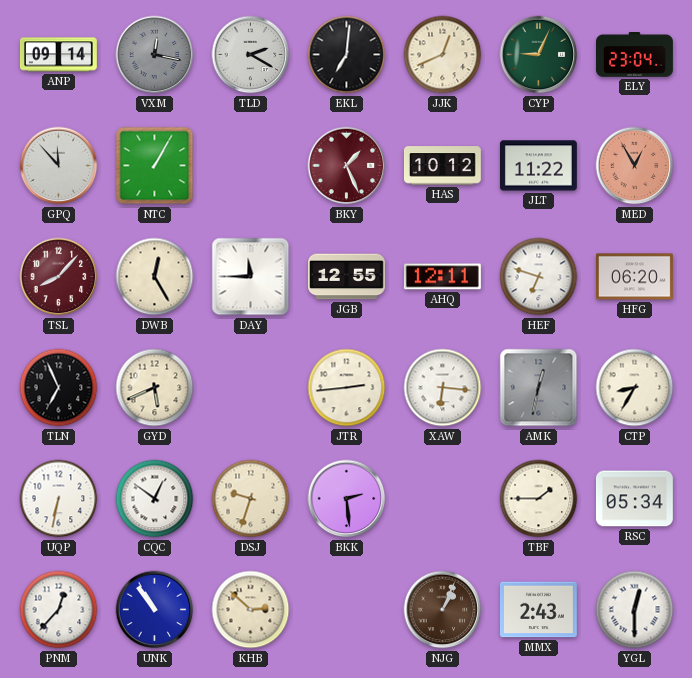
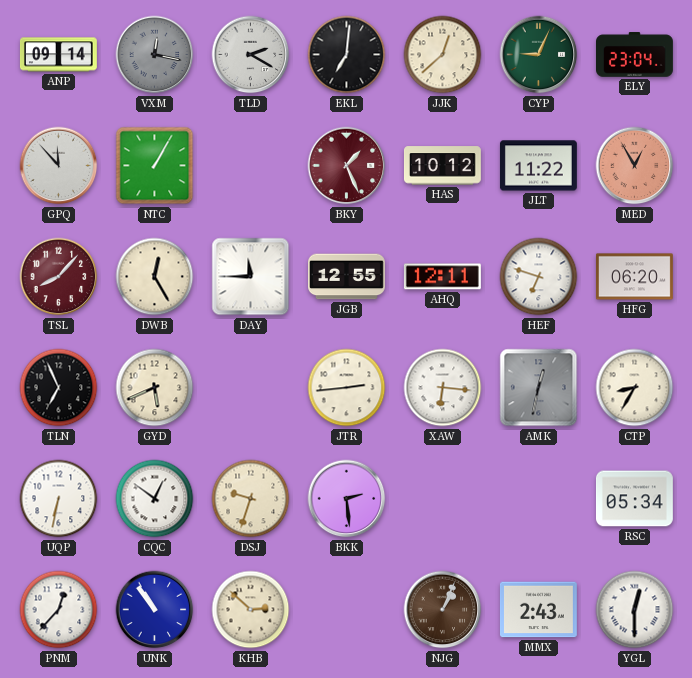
JJK: 12:41 -> 12:38 (443, 55)
TBF: 1:45 -> none (539, 499)
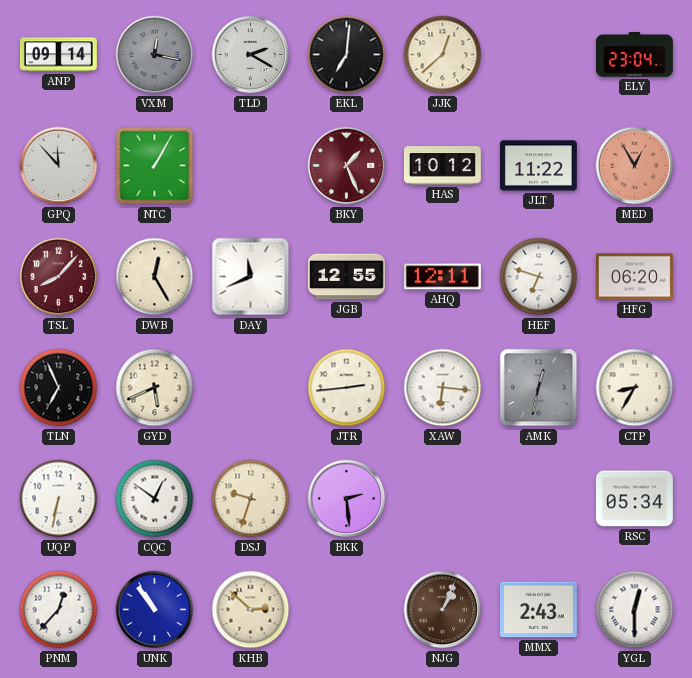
CYP: 9:04 -> none (539, 55)
DAY: 11:45 -> 11:41 (251, 277)
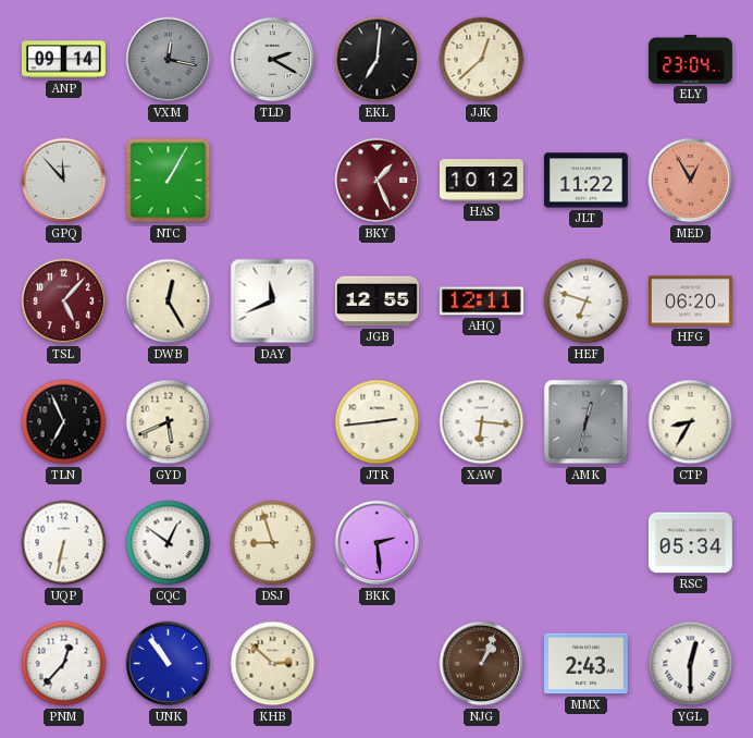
TSL: 8:07 -> 5:07 (64, 302)
DSJ: 9:33 -> 8:57 (273, 543)
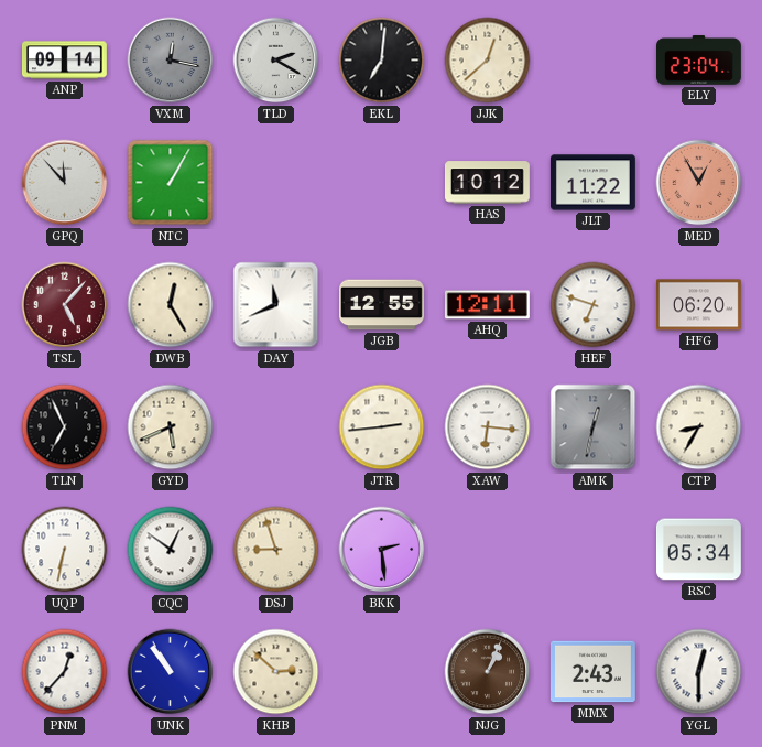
BKY: 1:26 -> none (378, 181)
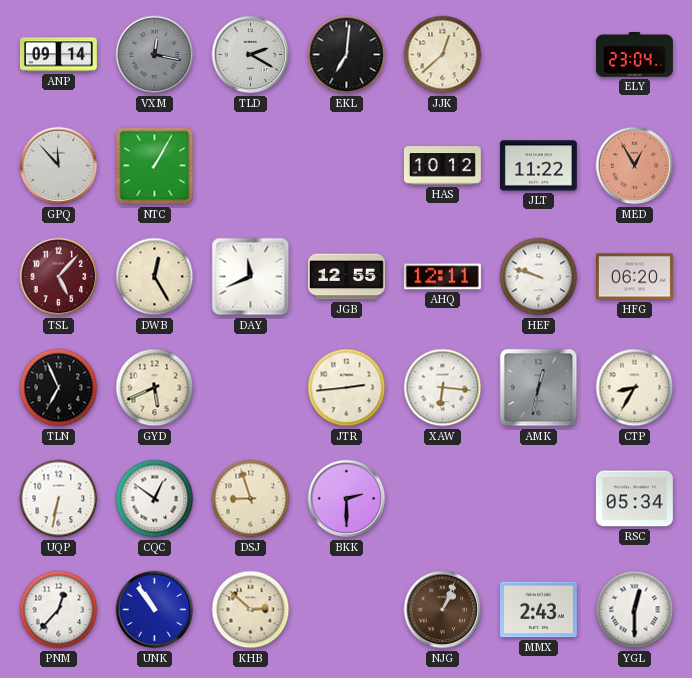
HEF: 6:48 -> 9:48 (539, 277)
BKK: 2:29 -> 2:30 (347, 499)
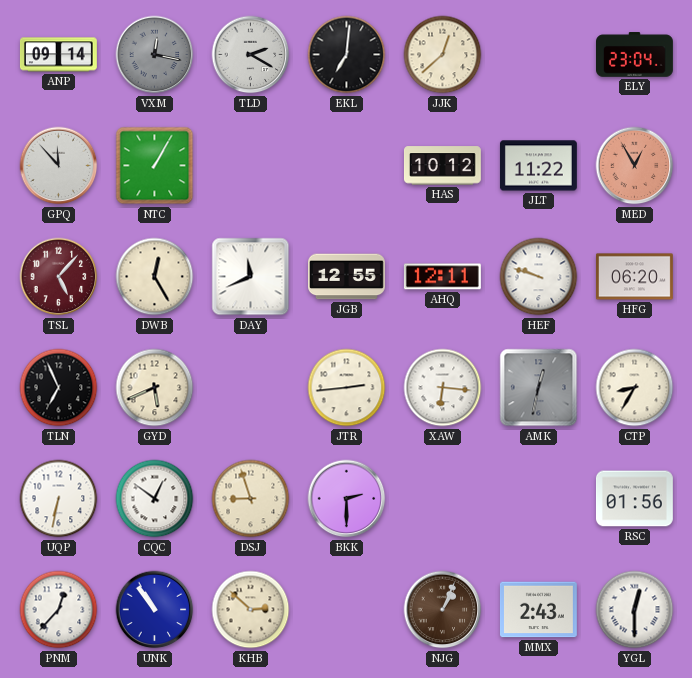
RSC: 05:34 -> 01:56 (634, 499)
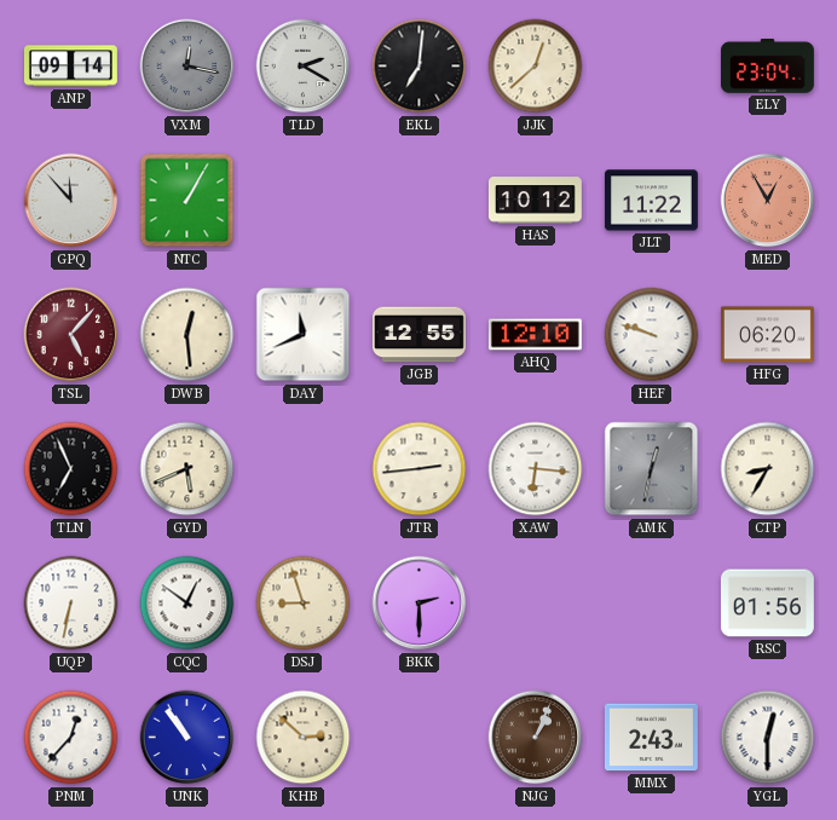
DWB: 12:25 -> 12:29 (187, 335)
AHQ: 12:11 -> 12:10 (535, 335)
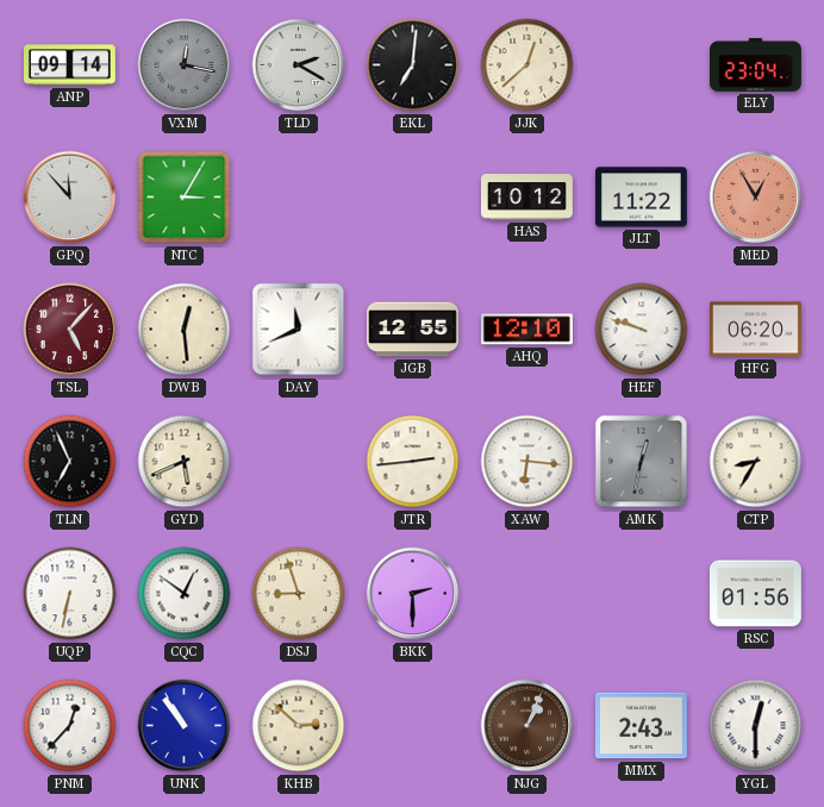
NTC: 1:05 -> 3:05 (185, 198)
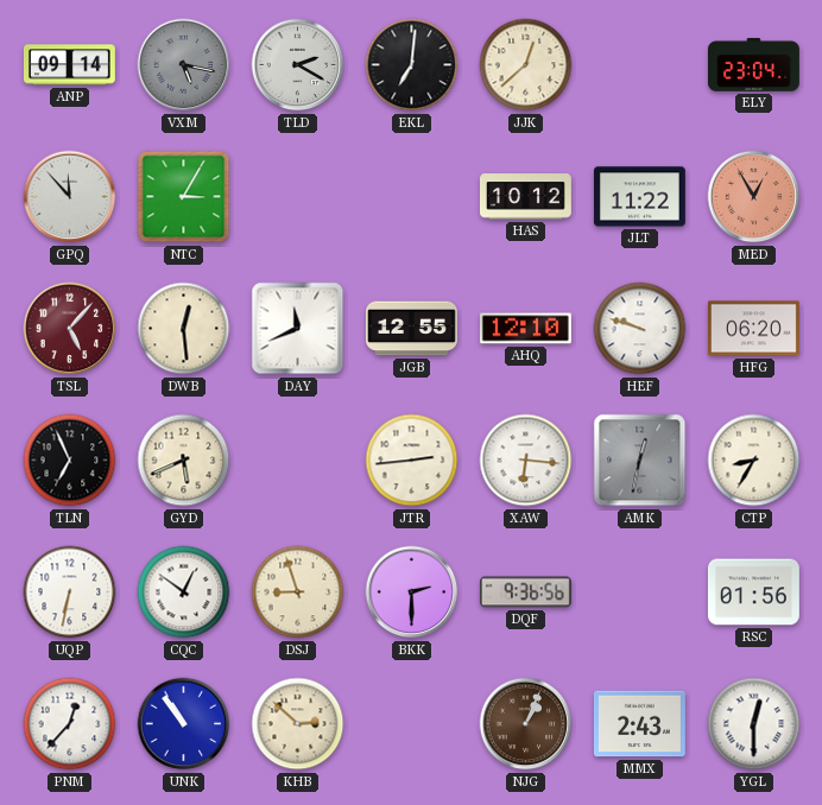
VXM: 12:17 -> 5:17 (184, 65)
DQF: none -> 9:36 (525, 592)
